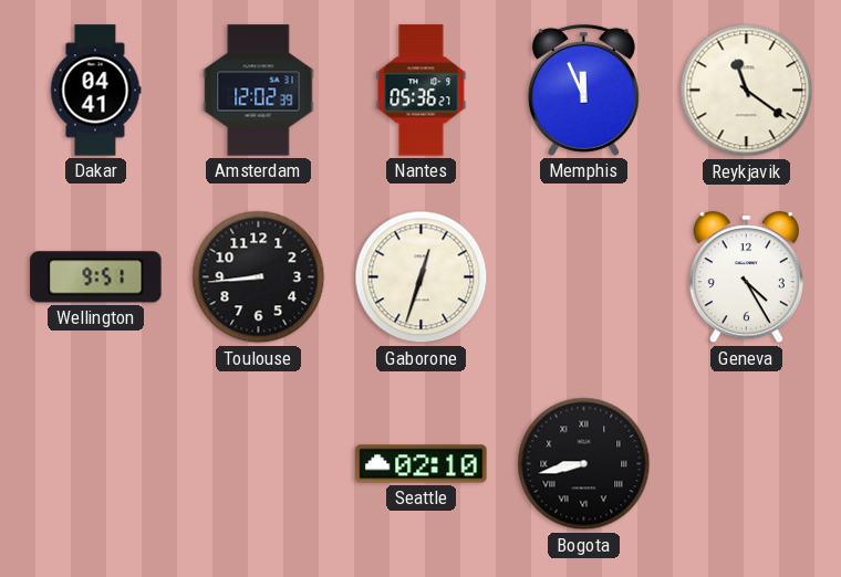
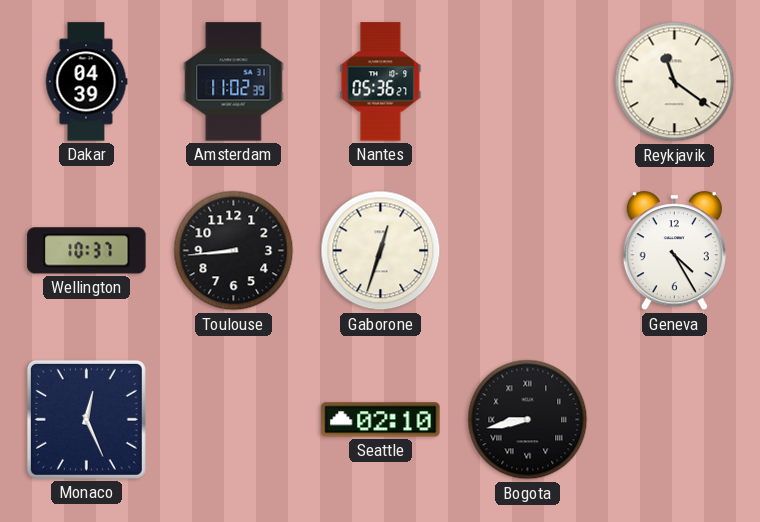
Dakar: 04:41 -> 04:39 (86, 82)
Amsterdam: 12:02 -> 11:02 (234, 82)
Memphis: 11:56 -> none (583, 90)
Wellington: 9:51 -> 10:37 (87, 251)
Monaco: none -> 12:26 (86, 419)
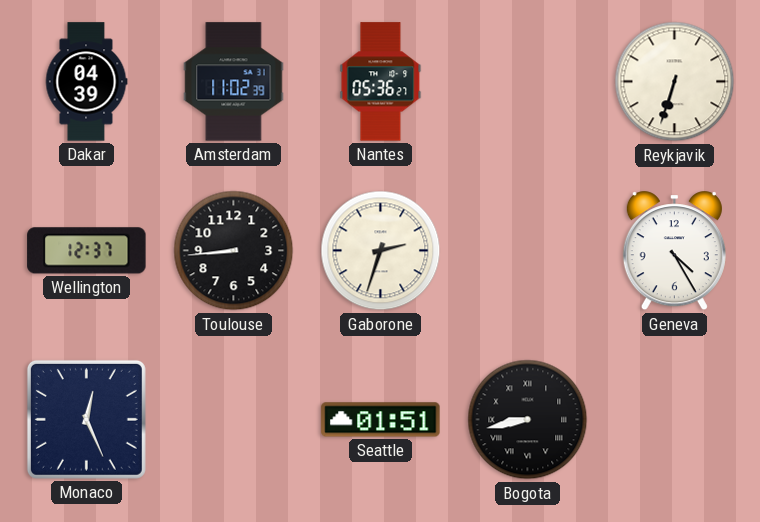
Reykjavik: 11:21 -> 6:33 (675, 82)
Wellington: 10:37 -> 12:37 (87, 251)
Gaborone: 12:33 -> 2:33 (381, 251)
Seattle: 02:10 -> 01:51 (381, 420)
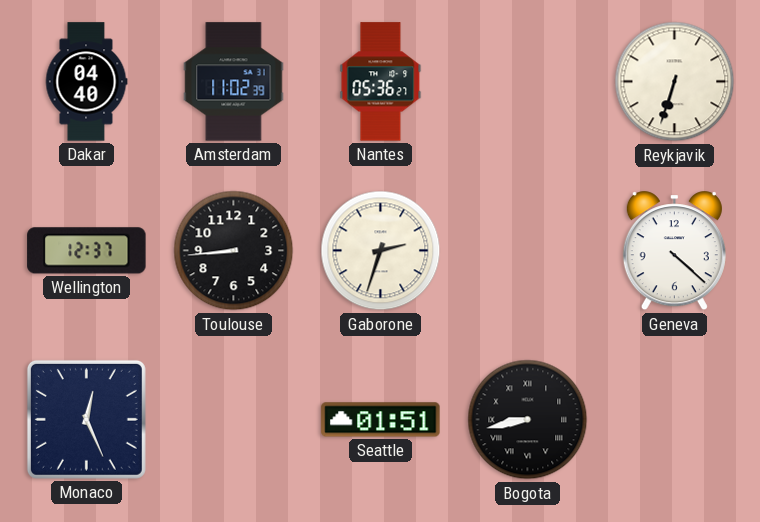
Dakar: 04:39 -> 04:40 (86, 82)
Geneva: 4:25 -> 4:22 (674, 251)
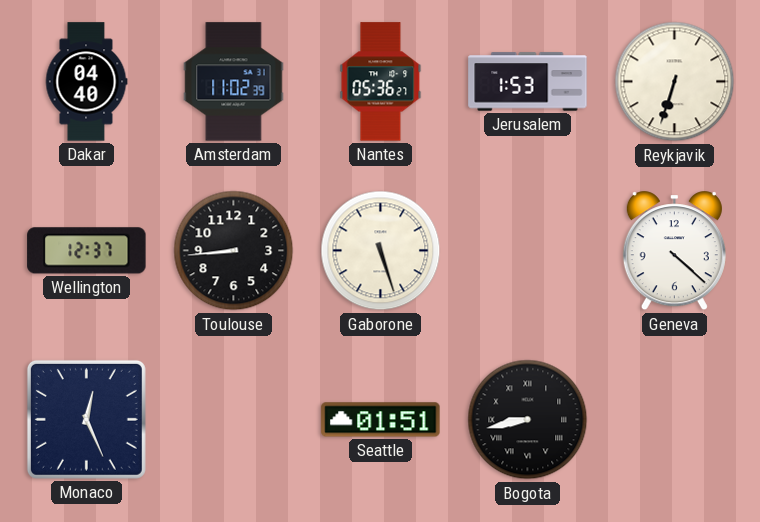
Jerusalem: none -> 1:53 (528, 82)
Gaborone: 2:33 -> 5:27 (381, 251)
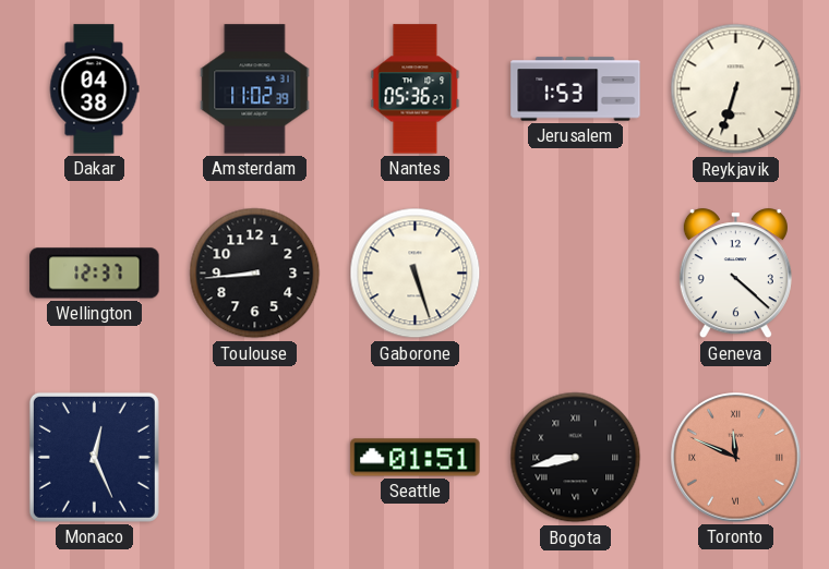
Dakar: 04:40 -> 04:38 (94, 89)
Toronto: none -> 11:49 (736, 458)
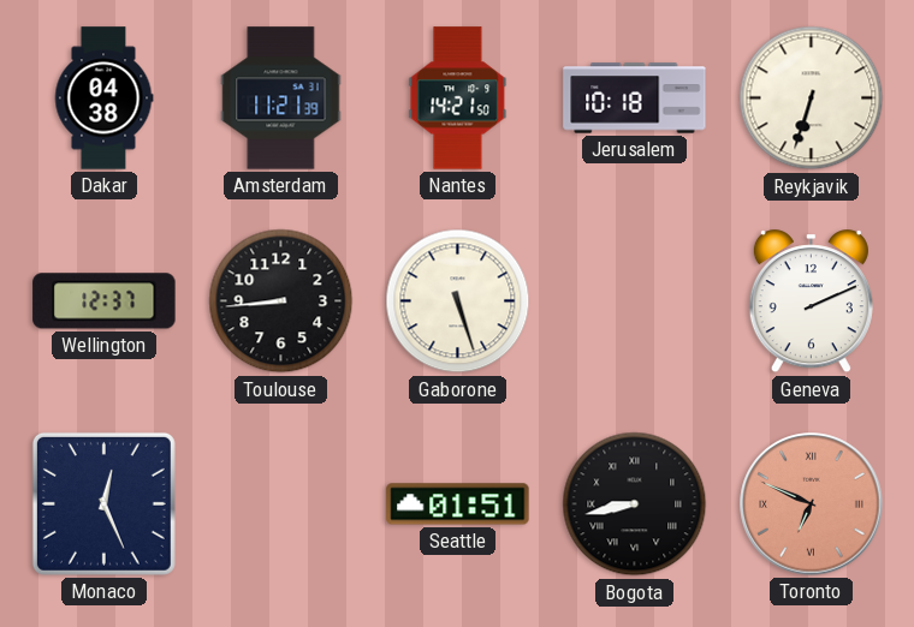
Amsterdam: 11:02 -> 11:21 (281, 98)
Nantes: 05:36 -> 14:21 (458, 98)
Jerusalem: 1:53 -> 10:18 (635, 98)
Geneva: 4:22 -> 2:11 (811, 301)
Toronto: 11:49 -> 6:49 (812, 504)
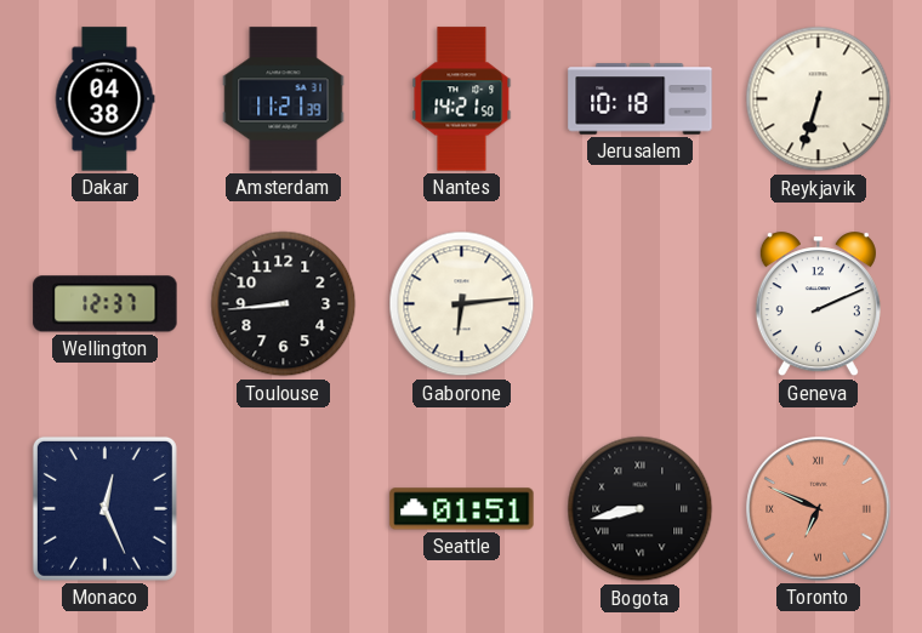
Gaborone: 5:27 -> 6:14 (462, 304)
